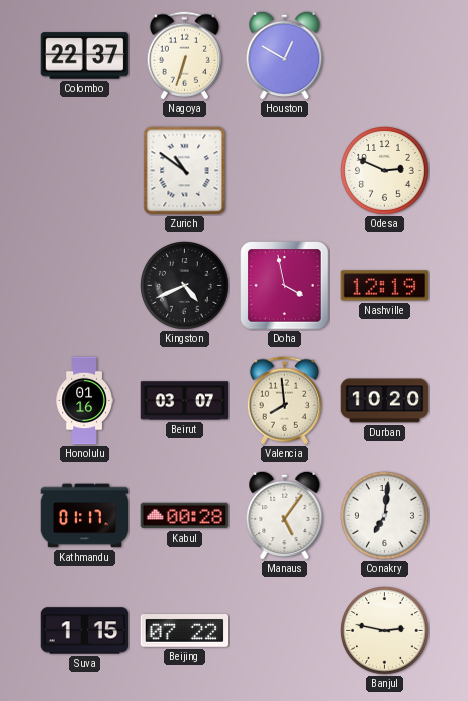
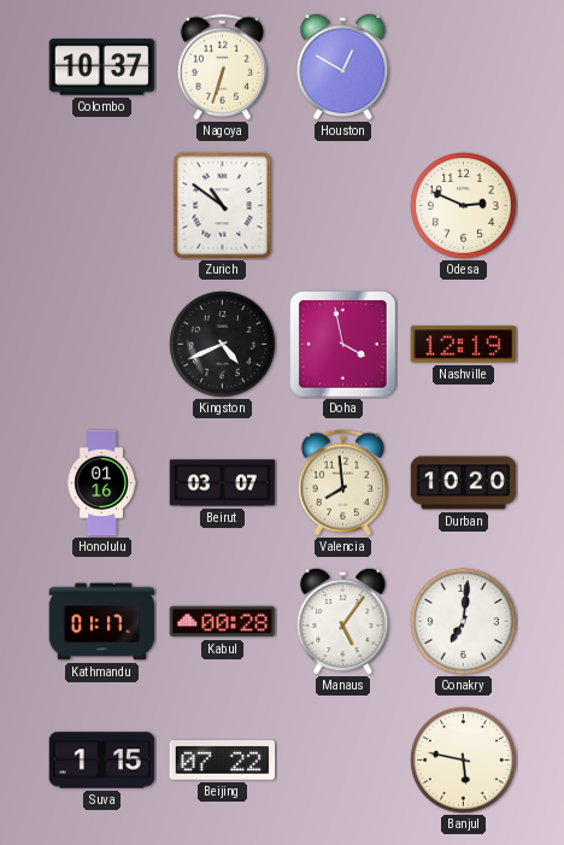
Colombo: 22:37 -> 10:37 (102, 68)
Banjul: 2:47 -> 5:47 (464, 761)
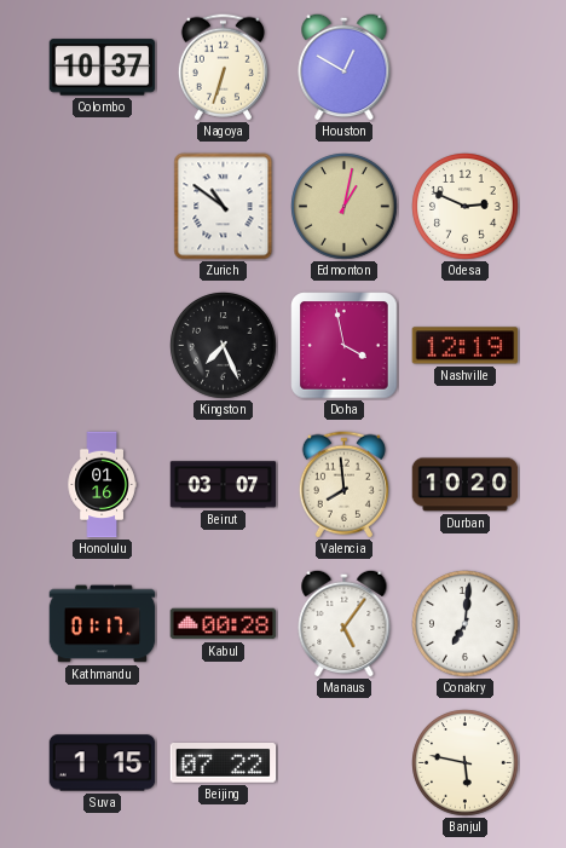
Edmonton: none -> 1:02 (345, 207)
Kingston: 4:41 -> 7:26 (224, 346)
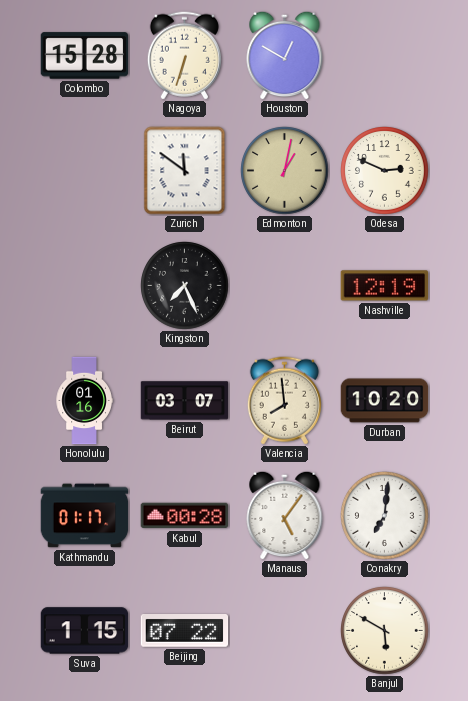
Colombo: 10:37 -> 15:28 (85, 56)
Zurich: 10:51 -> 11:51 (185, 171)
Doha: 3:58 -> none (345, 346)
Banjul: 5:47 -> 5:50 (385, 631)
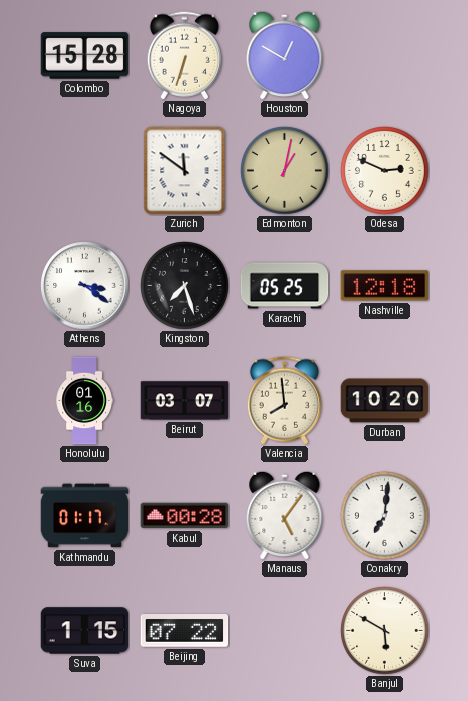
Athens: none -> 3:21 (85, 286)
Kingston: 7:26 -> 7:27 (185, 286)
Karachi: none -> 05:25 (285, 286)
Nashville: 12:19 -> 12:18 (385, 286)
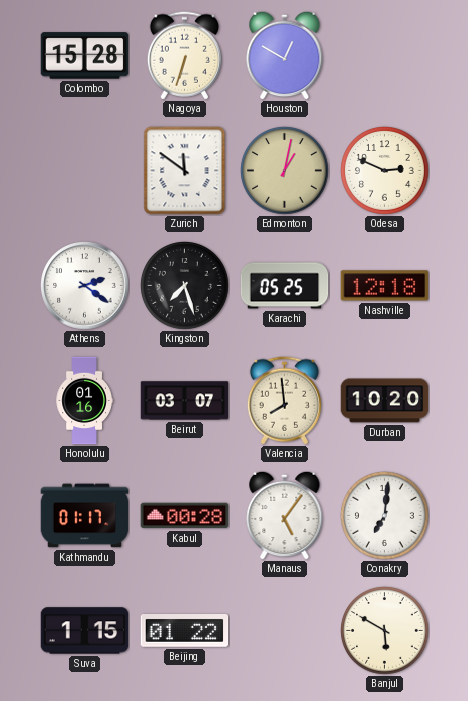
Athens: 3:21 -> 2:21 (85, 286)
Beijing: 07:22 -> 01:22 (185, 631)
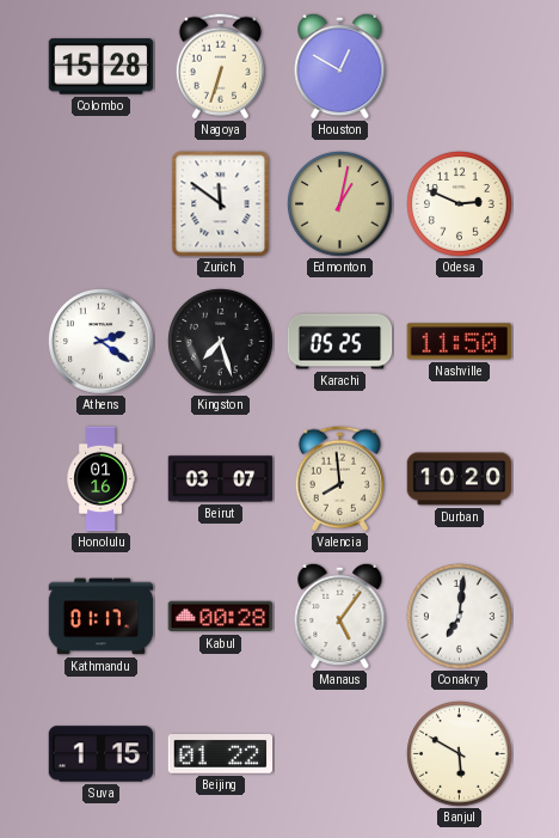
Nashville: 12:18 -> 11:50 (460, 342)
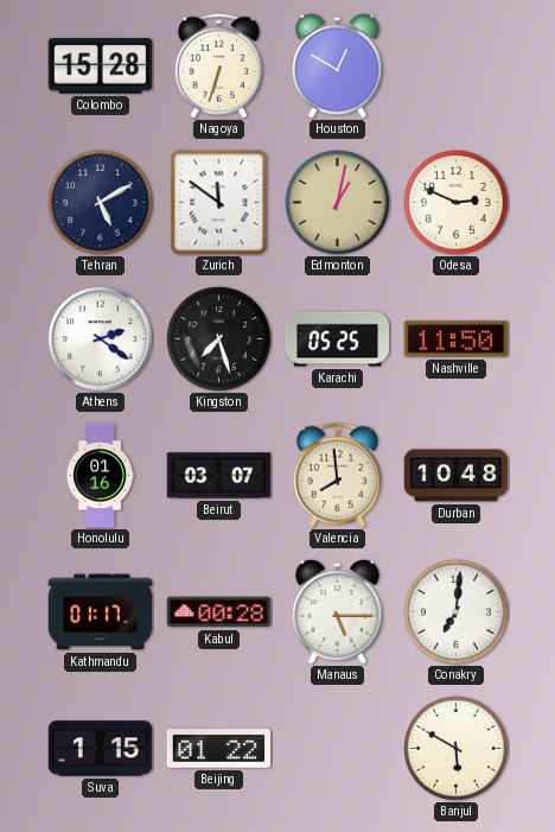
Tehran: none -> 5:10 (101, 203)
Durban: 10:20 -> 10:48 (457, 476)
Manaus: 5:06 -> 5:15 (338, 611)
